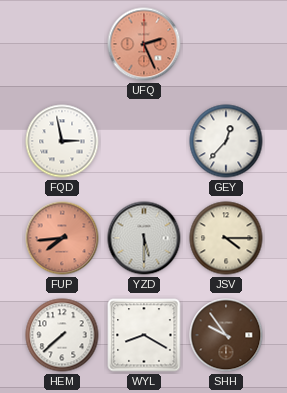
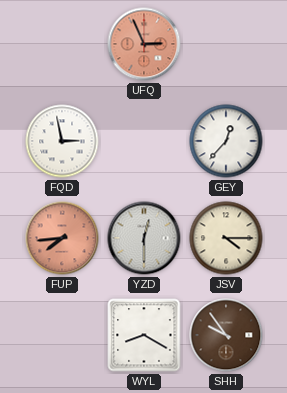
UFQ: 2:26 -> 2:56 (144, 44)
YZD: 5:30 -> 12:30 (144, 238)
HEM: 7:38 -> none (62, 335)
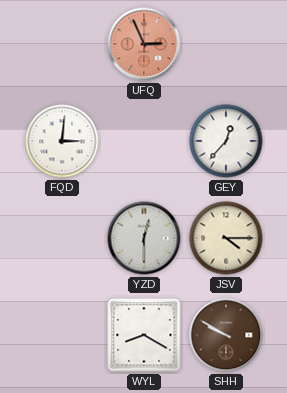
FQD: 2:58 -> 3:01 (62, 141)
FUP: 7:44 -> none (62, 238)
SHH: 9:54 -> 9:50 (226, 335)
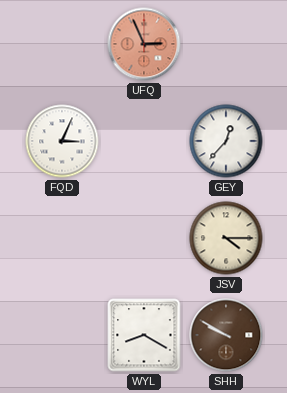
FQD: 3:01 -> 3:04 (62, 141)
YZD: 12:30 -> none (144, 238)
